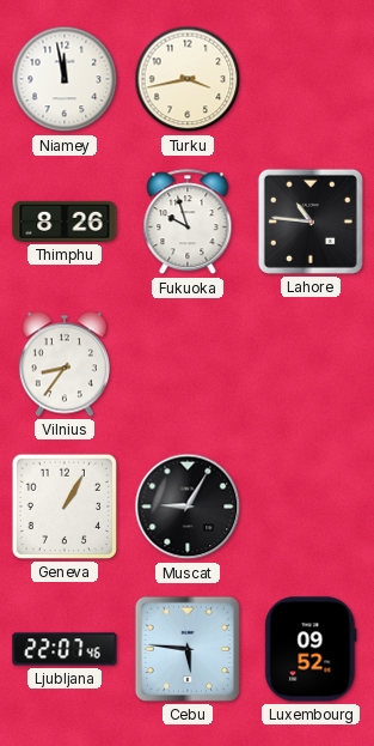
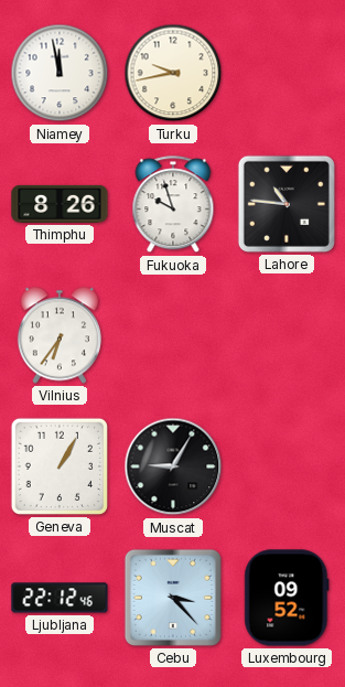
Turku: 3:43 -> 9:43 (173, 73)
Vilnius: 8:36 -> 6:36 (60, 335)
Ljubljana: 22:07 -> 22:12 (60, 598)
Cebu: 5:46 -> 3:23 (173, 598)
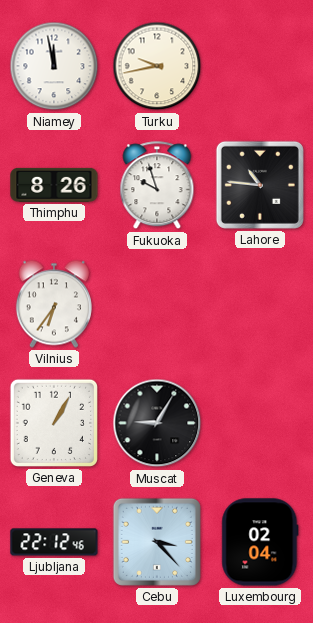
Luxembourg: 09:52 -> 02:04 (260, 542)
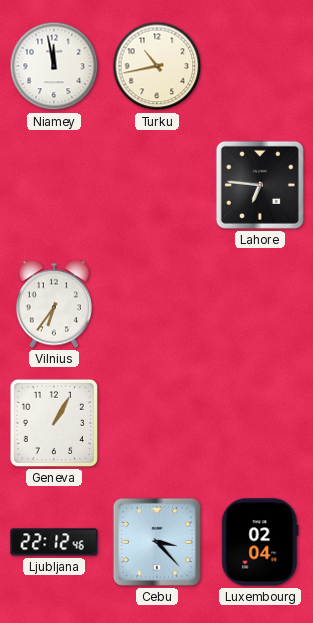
Turku: 9:43 -> 10:43 (157, 66)
Thimphu: 8:26 -> none (54, 185)
Fukuoka: 9:57 -> none (157, 186)
Lahore: 10:46 -> 6:46 (260, 185)
Muscat: 9:05 -> none (157, 423)
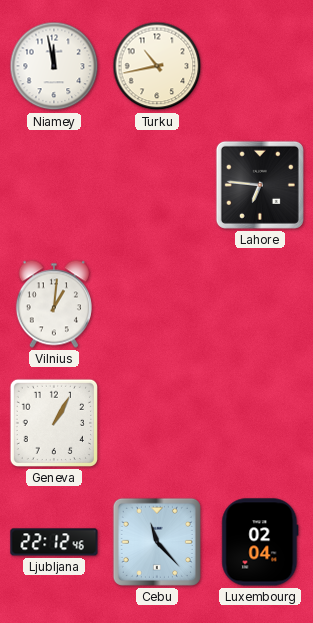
Vilnius: 6:36 -> 1:01 (54, 304)
Cebu: 3:23 -> 11:23 (157, 542)
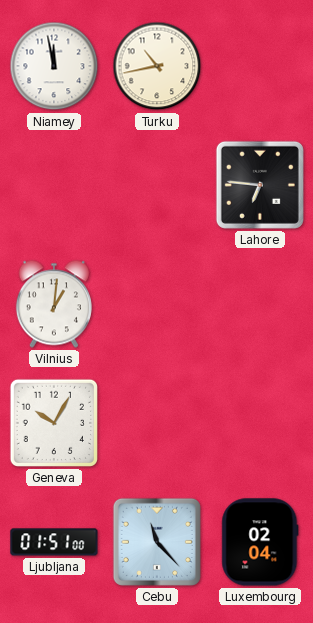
Geneva: 1:05 -> 10:05 (54, 423)
Ljubljana: 22:12 -> 01:51 (54, 542)
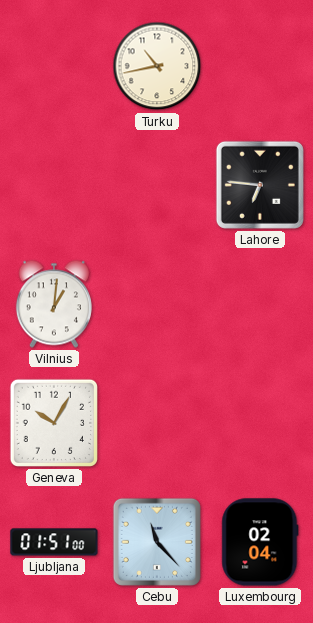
Niamey: 11:58 -> none (54, 66)
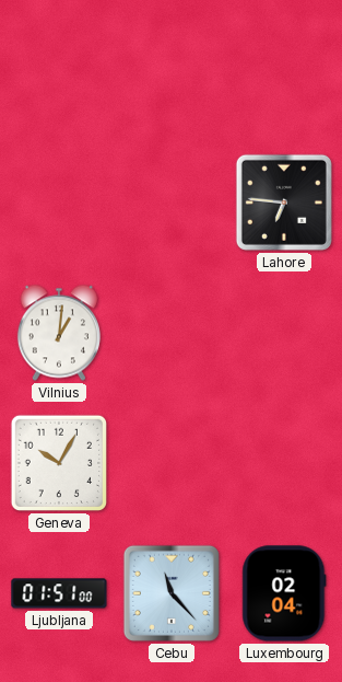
Turku: 10:43 -> none (157, 66)
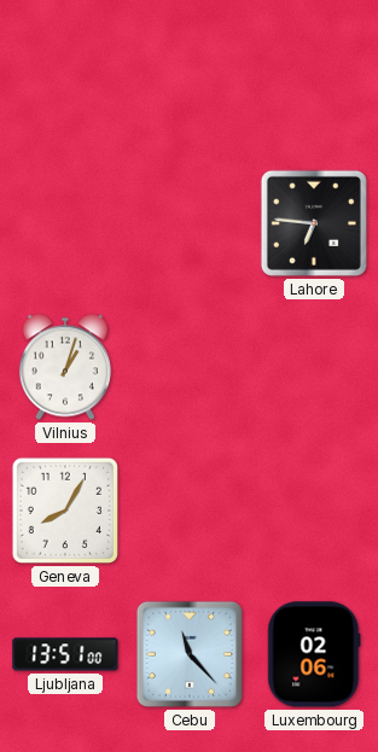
Vilnius: 1:01 -> 1:03 (65, 367)
Geneva: 10:05 -> 8:05 (65, 511)
Ljubljana: 01:51 -> 13:51 (65, 654)
Luxembourg: 02:04 -> 02:06 (314, 654)
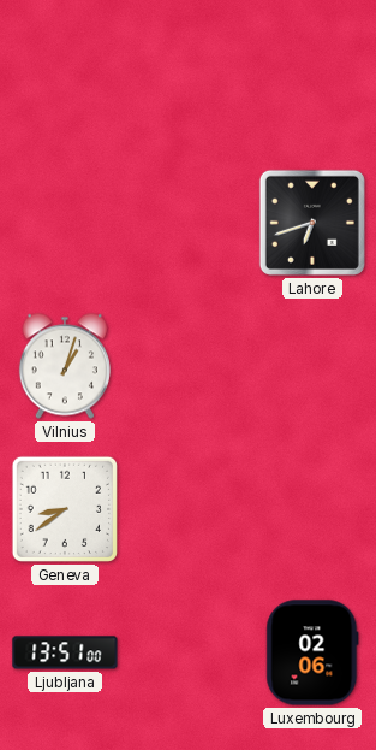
Lahore: 6:46 -> 6:42 (312, 223)
Geneva: 8:05 -> 8:39 (65, 509)
Cebu: 11:23 -> none (190, 654)
